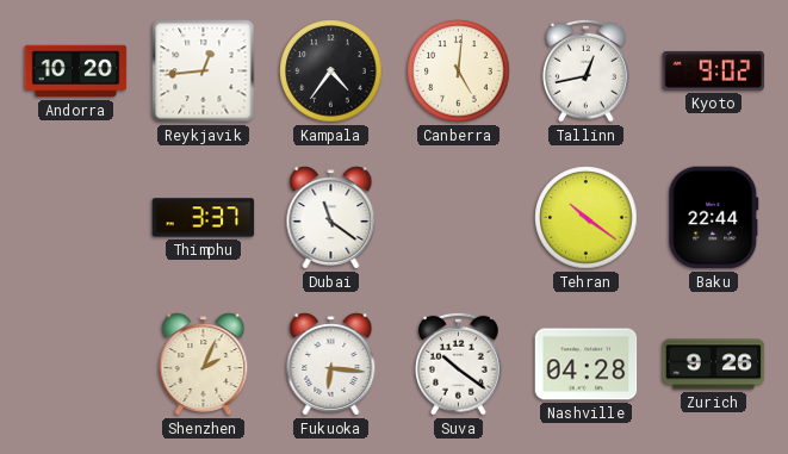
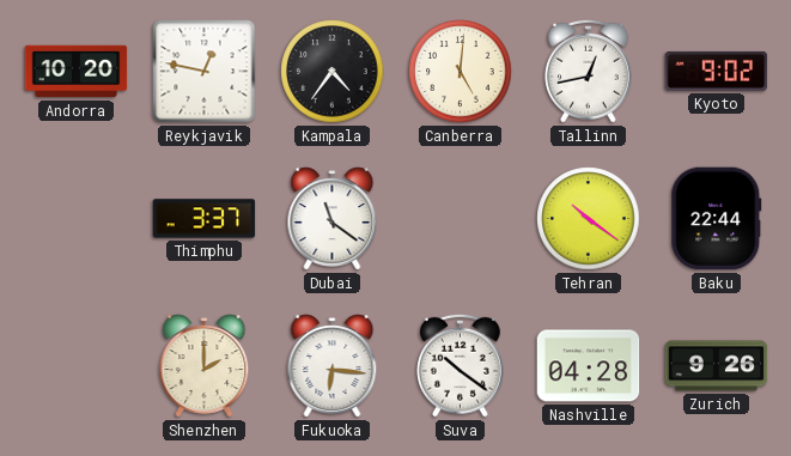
Reykjavik: 12:44 -> 12:47 (205, 72)
Shenzhen: 2:04 -> 2:00 (205, 366)
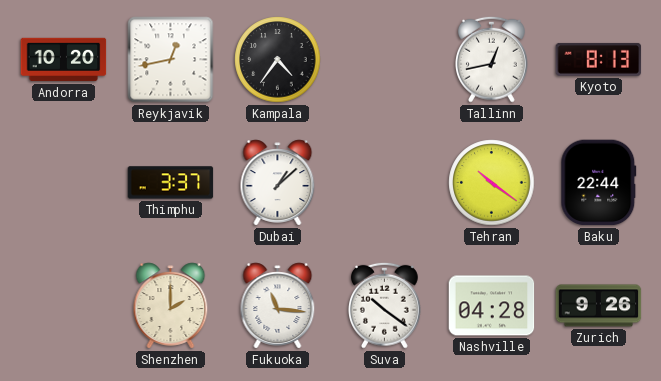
Reykjavik: 12:47 -> 12:43 (171, 60)
Canberra: 5:01 -> none (461, 72)
Kyoto: 9:02 -> 8:13 (599, 59)
Dubai: 11:21 -> 1:08 (278, 183)
Fukuoka: 6:16 -> 11:16 (278, 306)
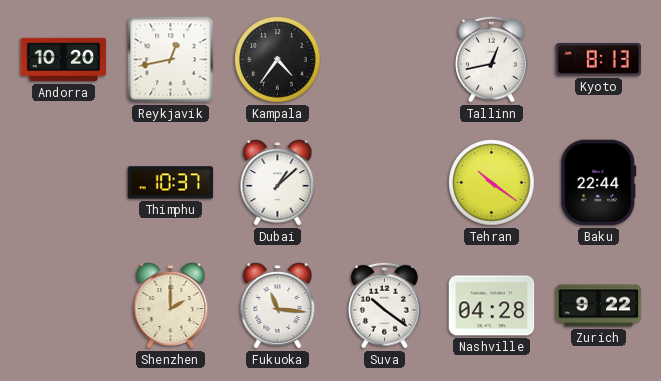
Thimphu: 3:37 -> 10:37 (171, 183)
Zurich: 9:26 -> 9:22 (599, 306)
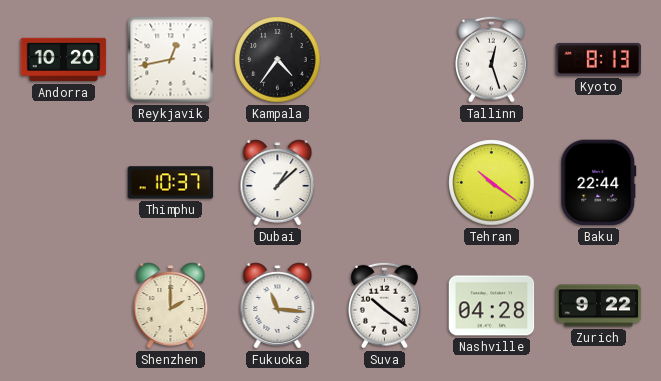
Tallinn: 12:43 -> 12:27 (492, 59)
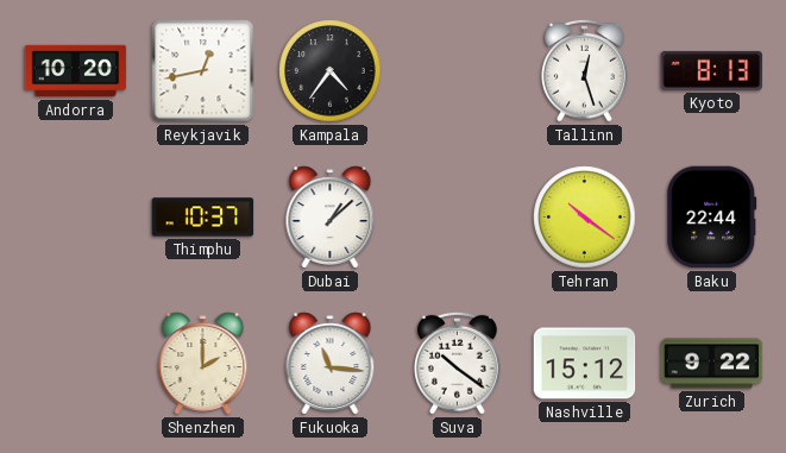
Nashville: 04:28 -> 15:12 (585, 364)
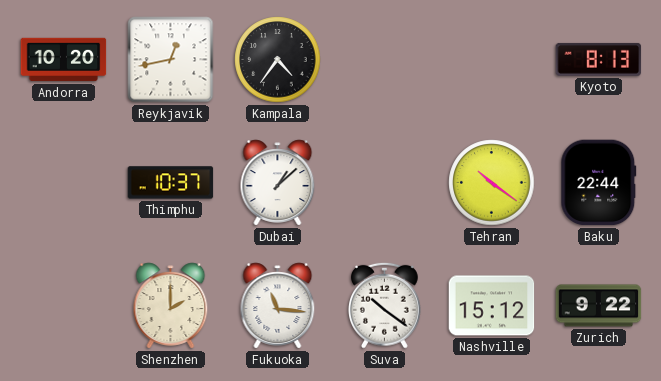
Tallinn: 12:27 -> none (585, 70)
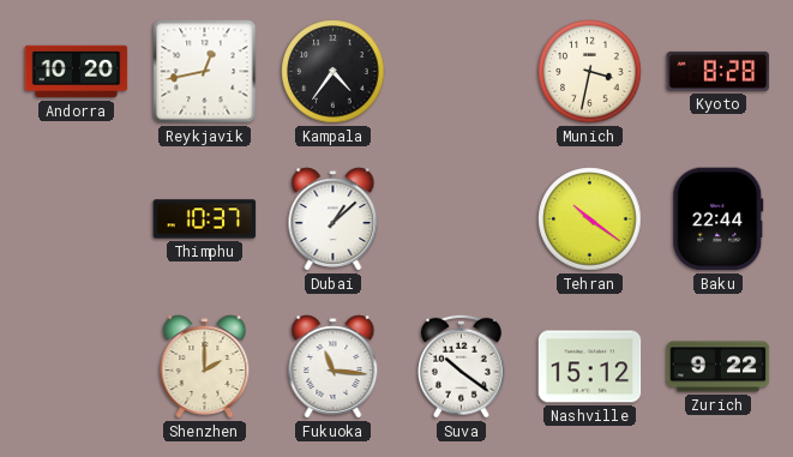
Munich: none -> 3:32 (590, 72)
Kyoto: 8:13 -> 8:28 (719, 71)
